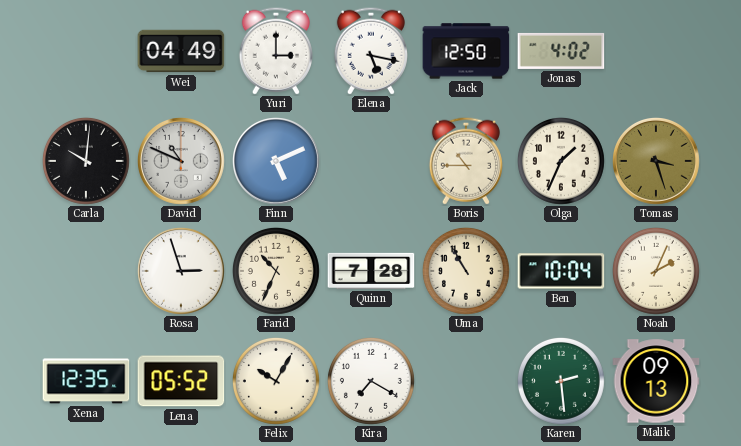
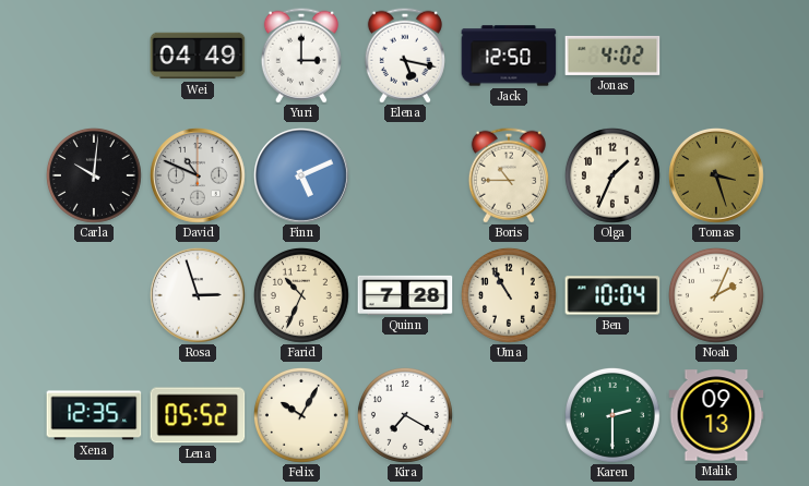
Karen: 2:29 -> 2:30 (612, 415)
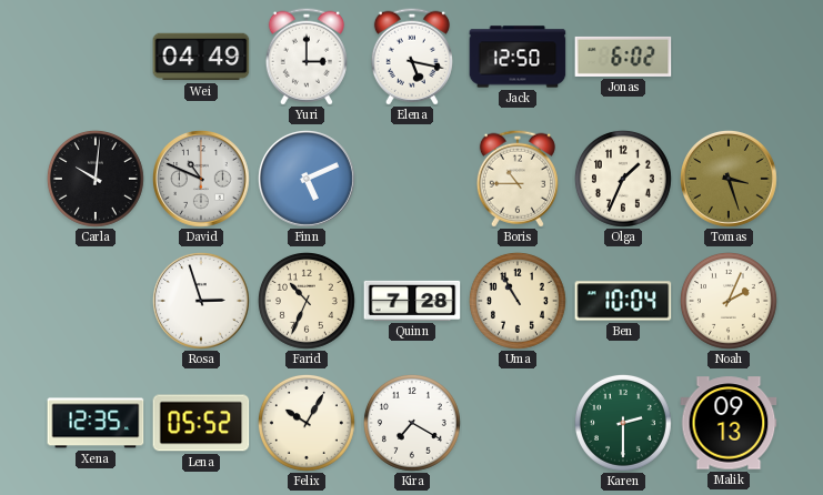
Jonas: 4:02 -> 6:02 (623, 57)
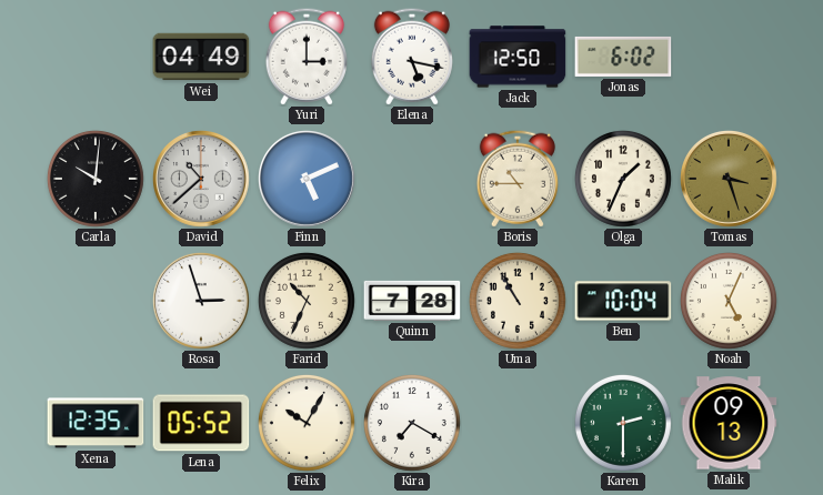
David: 10:49 -> 10:38 (202, 180)
Noah: 2:04 -> 5:04 (729, 301)
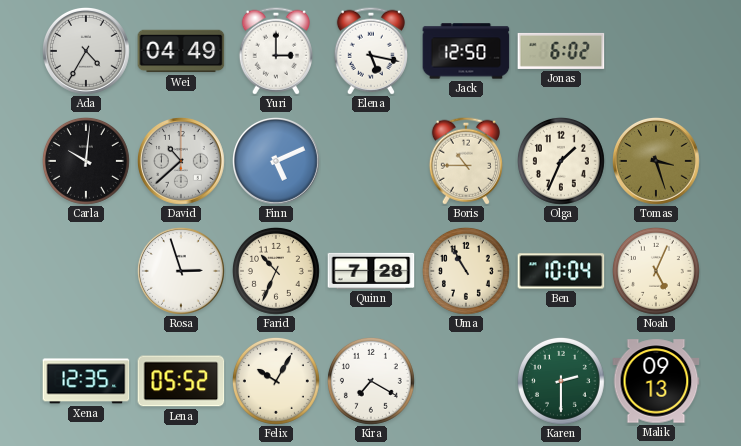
Ada: none -> 4:35 (87, 52)
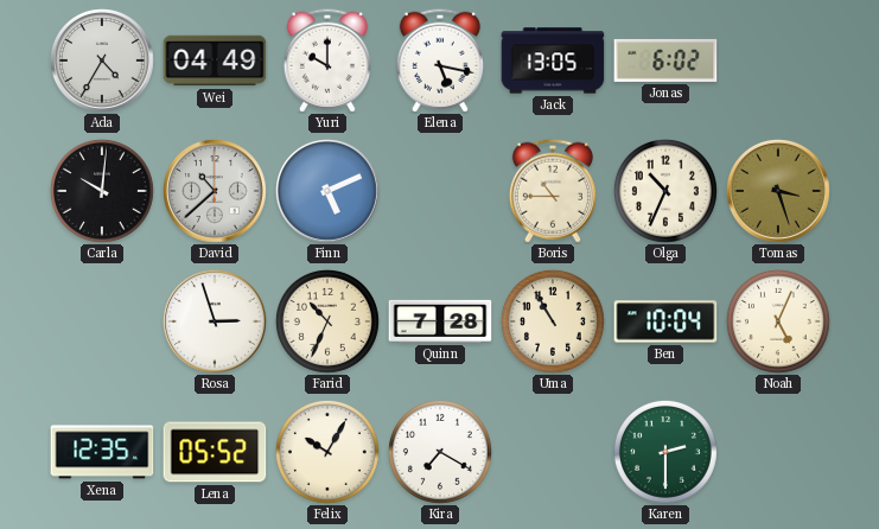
Yuri: 3:00 -> 10:00 (327, 60)
Jack: 12:50 -> 13:05 (553, 60)
Olga: 1:34 -> 10:34 (665, 191)
Malik: 09:13 -> none (656, 381)
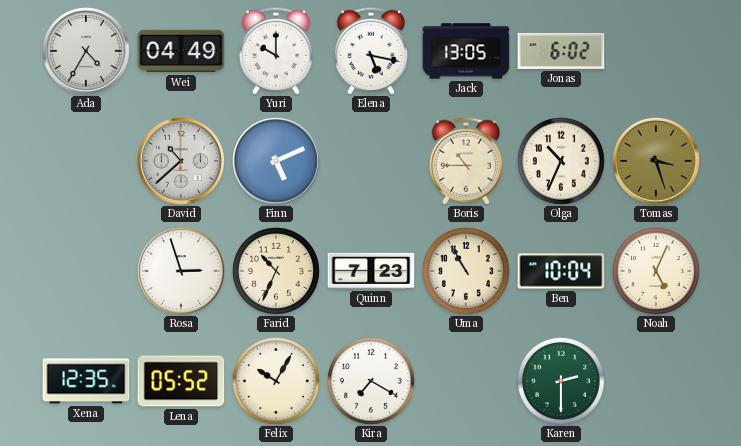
Carla: 10:01 -> none (102, 191)
Quinn: 7:28 -> 7:23 (371, 271)
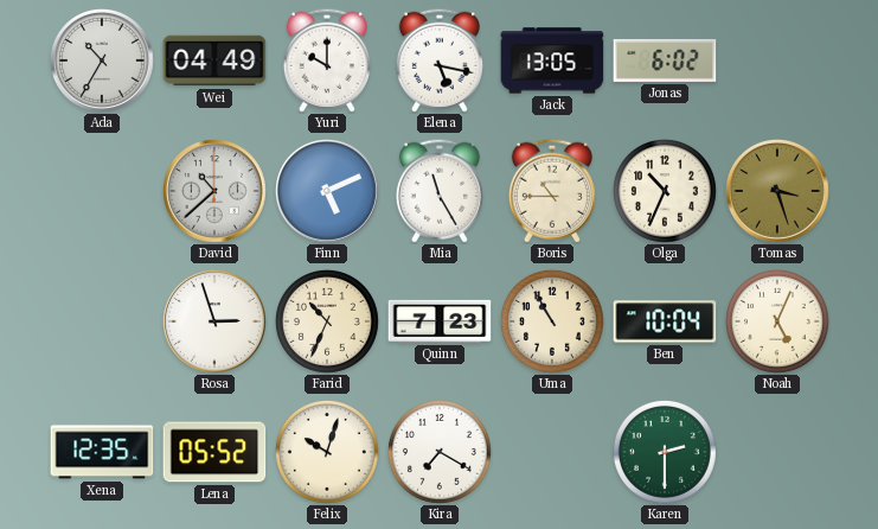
Ada: 4:35 -> 10:35 (103, 62)
Mia: none -> 11:25 (440, 191)
Felix: 10:05 -> 10:03 (327, 452)
